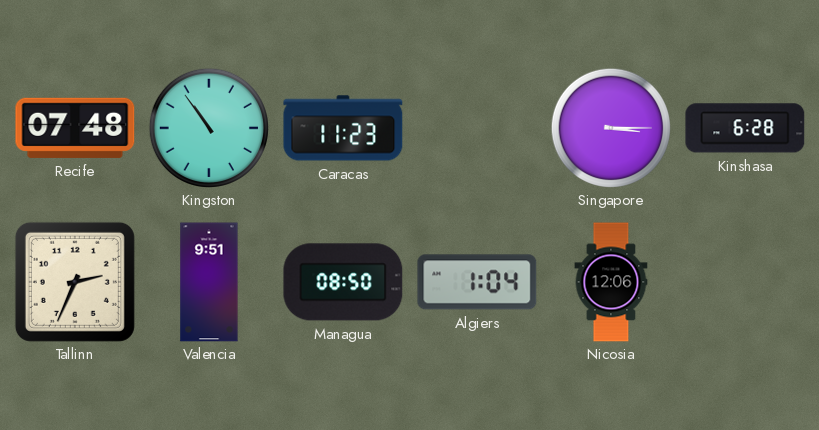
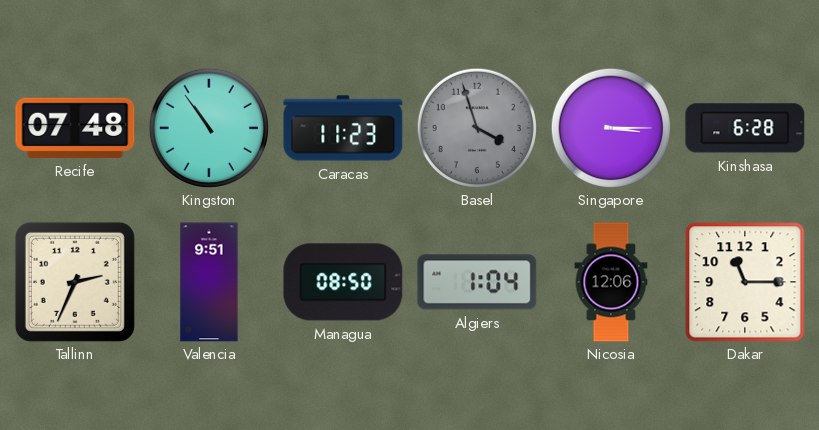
Basel: none -> 3:57 (477, 128)
Dakar: none -> 11:15 (745, 282)
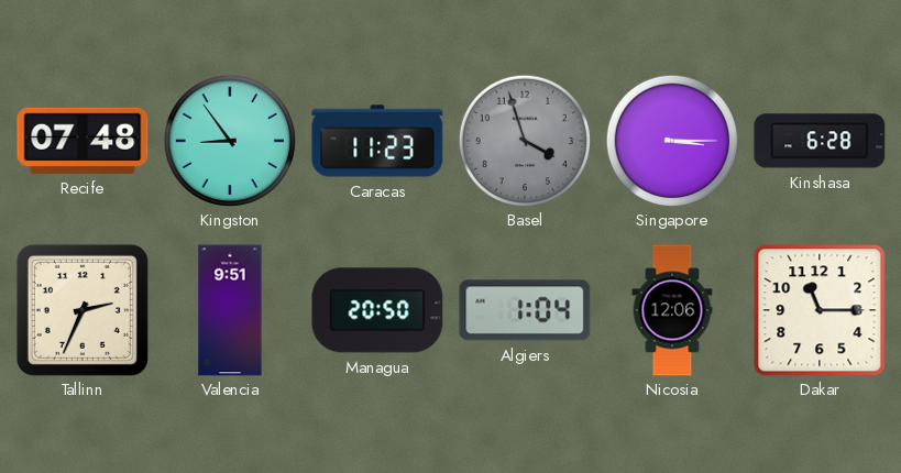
Kingston: 10:54 -> 8:54 (230, 141)
Managua: 08:50 -> 20:50 (377, 310)
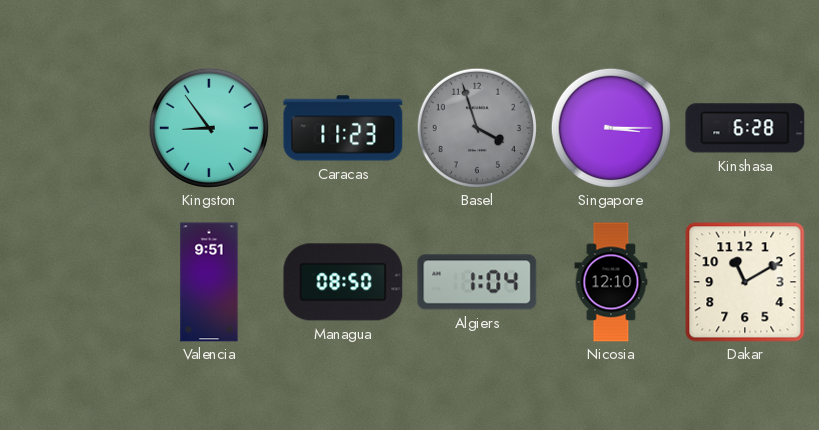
Recife: 07:48 -> none (83, 141)
Tallinn: 2:34 -> none (83, 310)
Managua: 20:50 -> 08:50 (343, 282)
Nicosia: 12:06 -> 12:10 (611, 282)
Dakar: 11:15 -> 11:10 (745, 282)
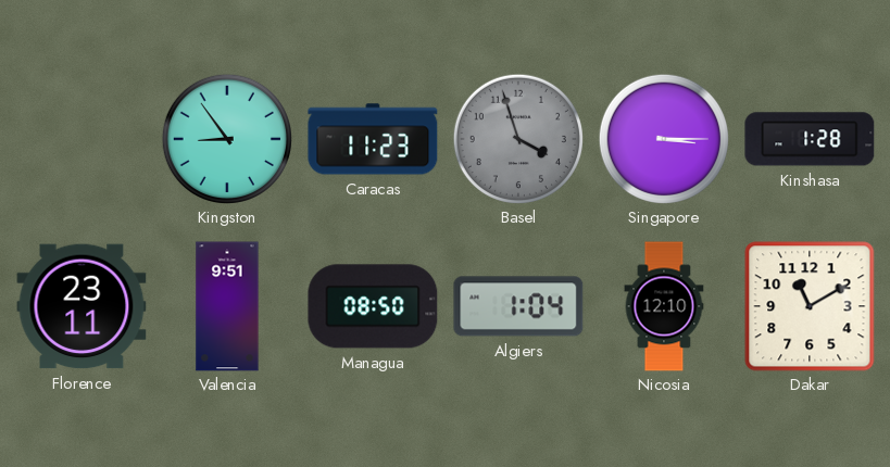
Kinshasa: 6:28 -> 1:28 (810, 139)
Florence: none -> 23:11 (82, 306)
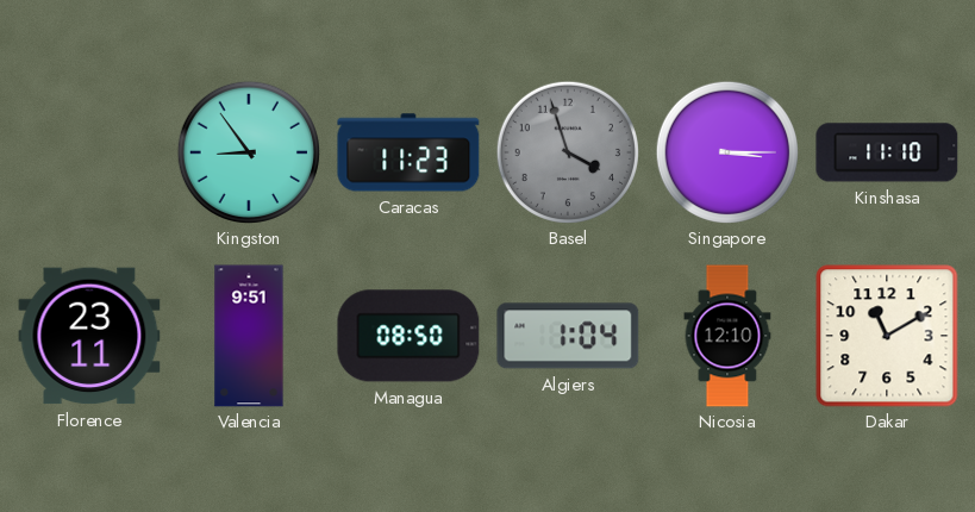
Kinshasa: 1:28 -> 11:10 (887, 152)
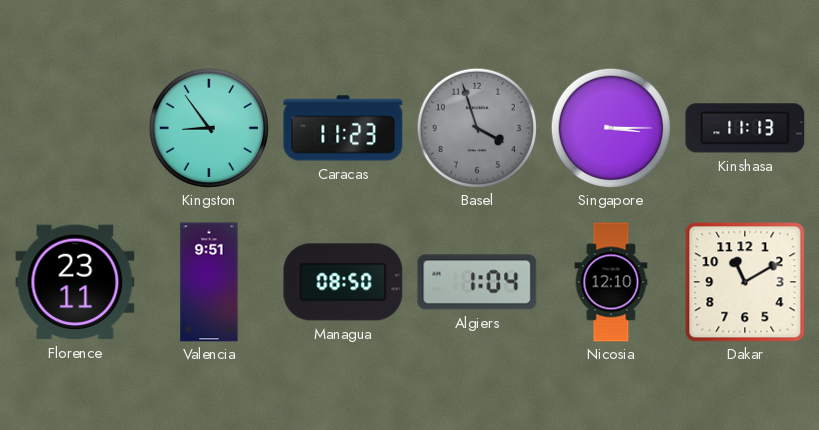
Kinshasa: 11:10 -> 11:13 (745, 128)
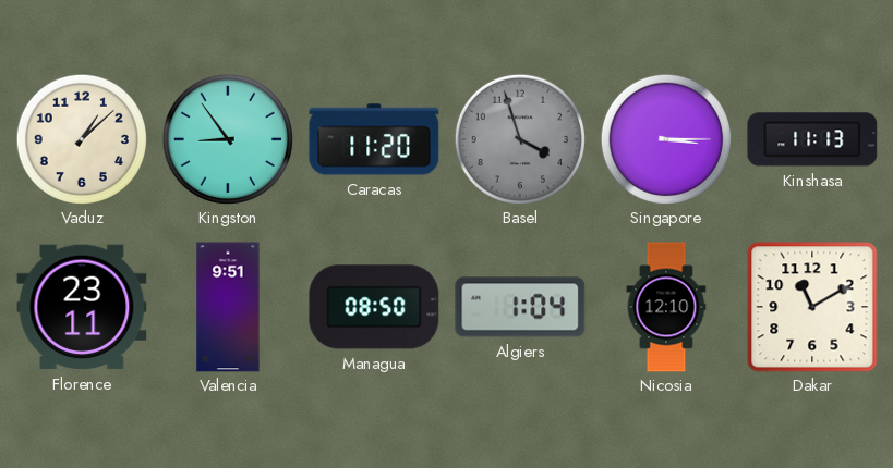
Vaduz: none -> 1:08 (82, 139)
Caracas: 11:23 -> 11:20 (374, 139)
